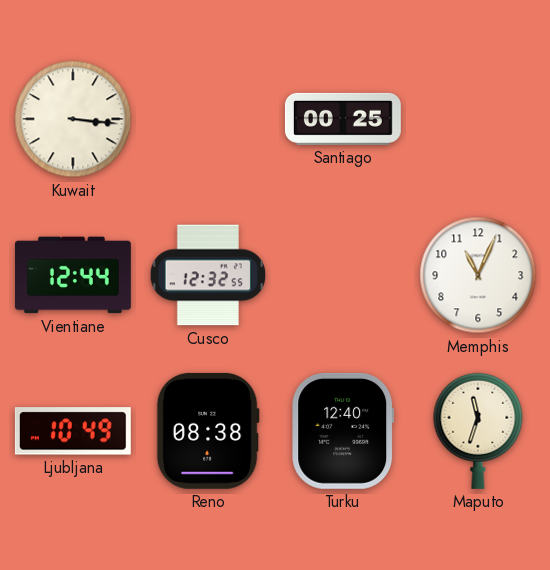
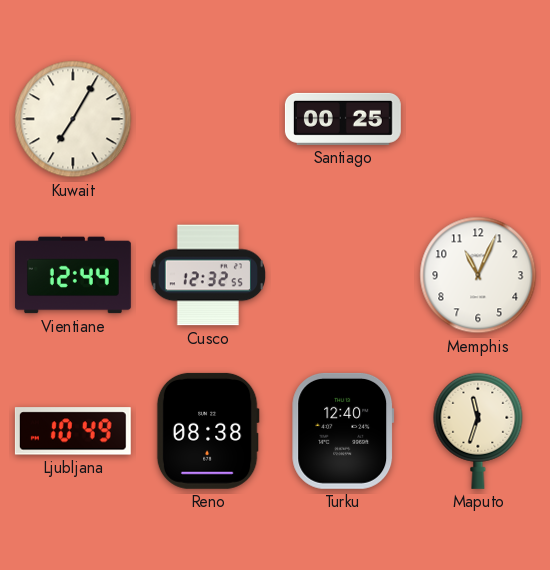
Kuwait: 3:16 -> 7:05 (73, 119)
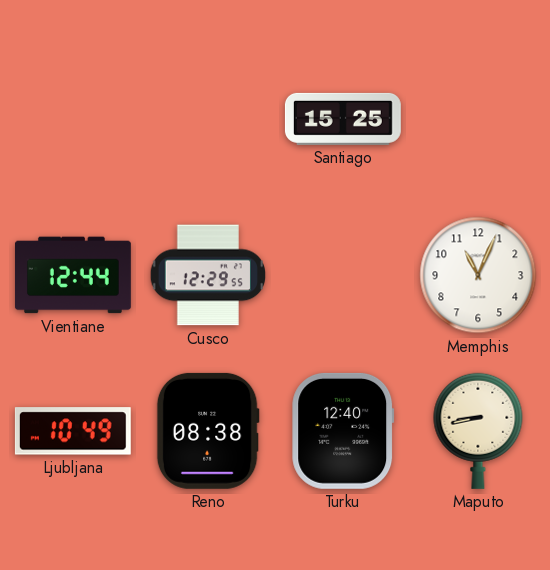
Kuwait: 7:05 -> none (73, 119)
Santiago: 00:25 -> 15:25 (343, 119)
Cusco: 12:32 -> 12:29 (207, 275)
Maputo: 11:33 -> 8:43 (478, 431)
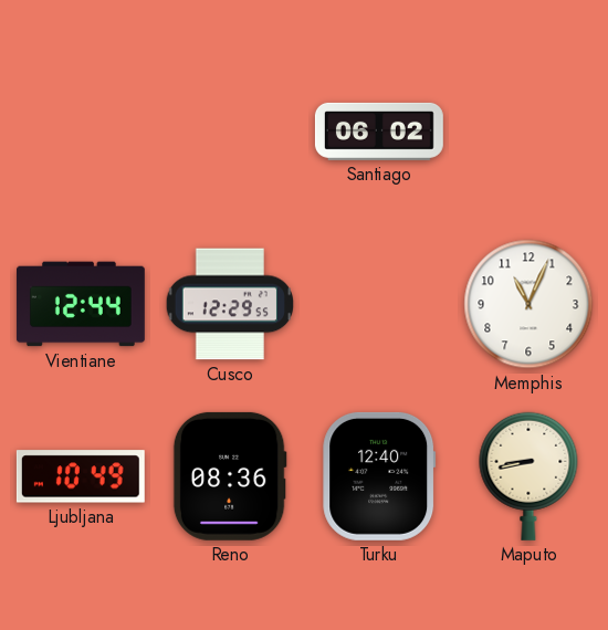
Santiago: 15:25 -> 06:02 (379, 132)
Reno: 08:38 -> 08:36 (230, 476)
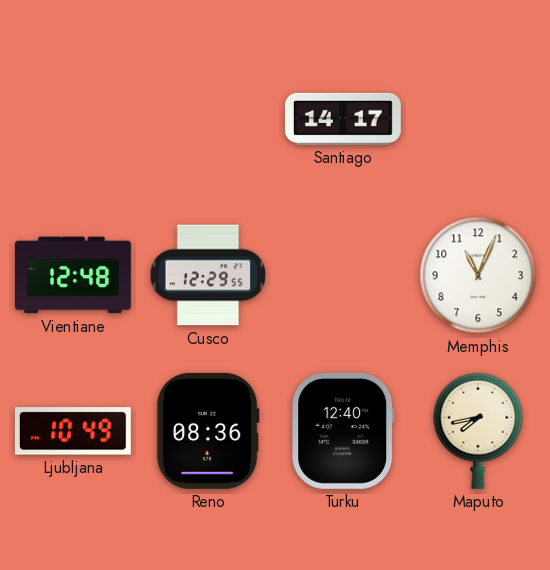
Santiago: 06:02 -> 14:17 (343, 119)
Vientiane: 12:44 -> 12:48 (73, 275)
Maputo: 8:43 -> 7:43 (478, 431)
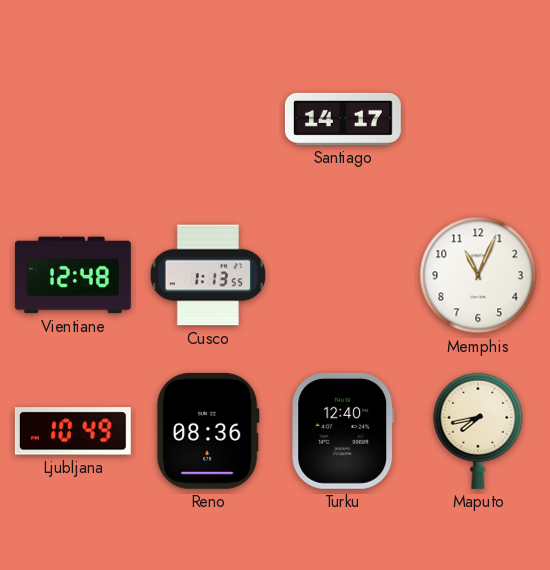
Cusco: 12:29 -> 1:13 (207, 275)
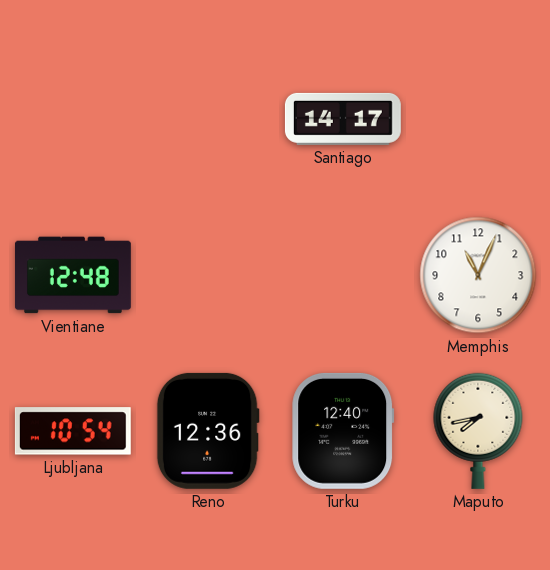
Cusco: 1:13 -> none (207, 275)
Ljubljana: 10:49 -> 10:54 (73, 431)
Reno: 08:36 -> 12:36 (208, 431)
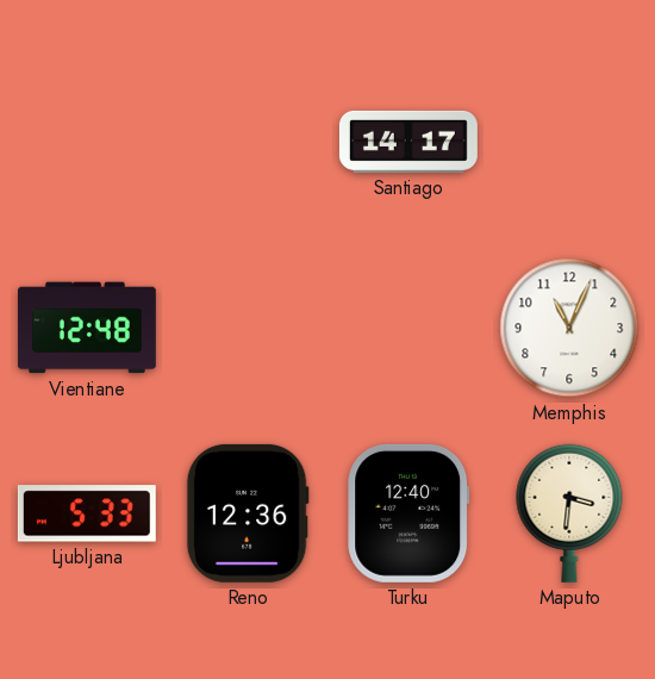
Ljubljana: 10:54 -> 5:33 (87, 513)
Maputo: 7:43 -> 3:31 (569, 513)
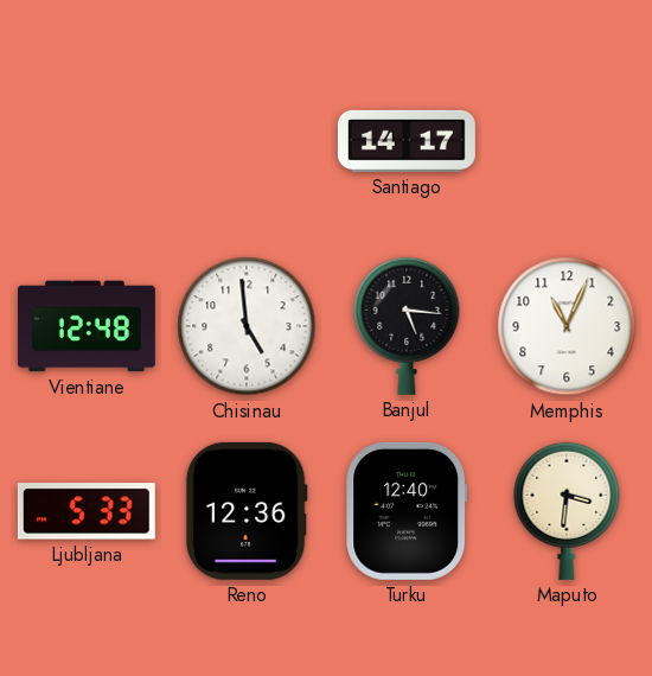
Chisinau: none -> 4:59 (247, 326)
Banjul: none -> 5:16 (407, 326)
